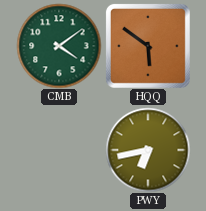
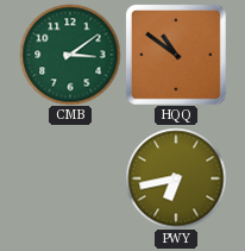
CMB: 4:09 -> 3:09 (70, 55)
HQQ: 5:51 -> 10:51 (176, 55)
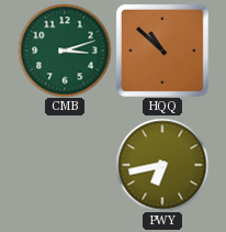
CMB: 3:09 -> 3:12 (65, 51)
HQQ: 10:51 -> 10:52 (162, 51)
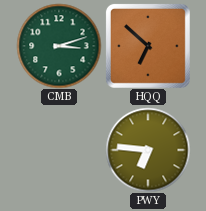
HQQ: 10:52 -> 6:52 (148, 46)
PWY: 6:43 -> 6:46 (148, 150)
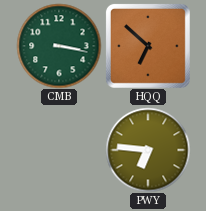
CMB: 3:12 -> 3:17 (59, 46)
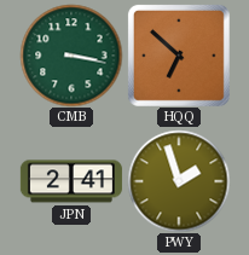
JPN: none -> 2:41 (71, 181)
PWY: 6:46 -> 1:57 (179, 181)
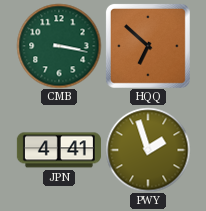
JPN: 2:41 -> 4:41 (59, 150)
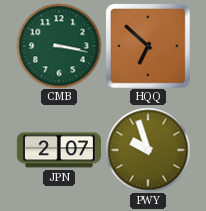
JPN: 4:41 -> 2:07 (59, 150)
PWY: 1:57 -> 9:57 (148, 150)
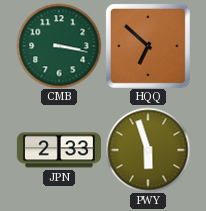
JPN: 2:07 -> 2:33 (59, 150)
PWY: 9:57 -> 5:57 (148, 150)
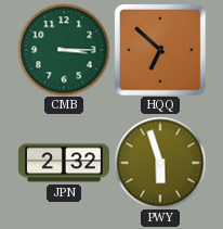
CMB: 3:17 -> 3:15 (64, 50)
JPN: 2:33 -> 2:32 (64, 163)
